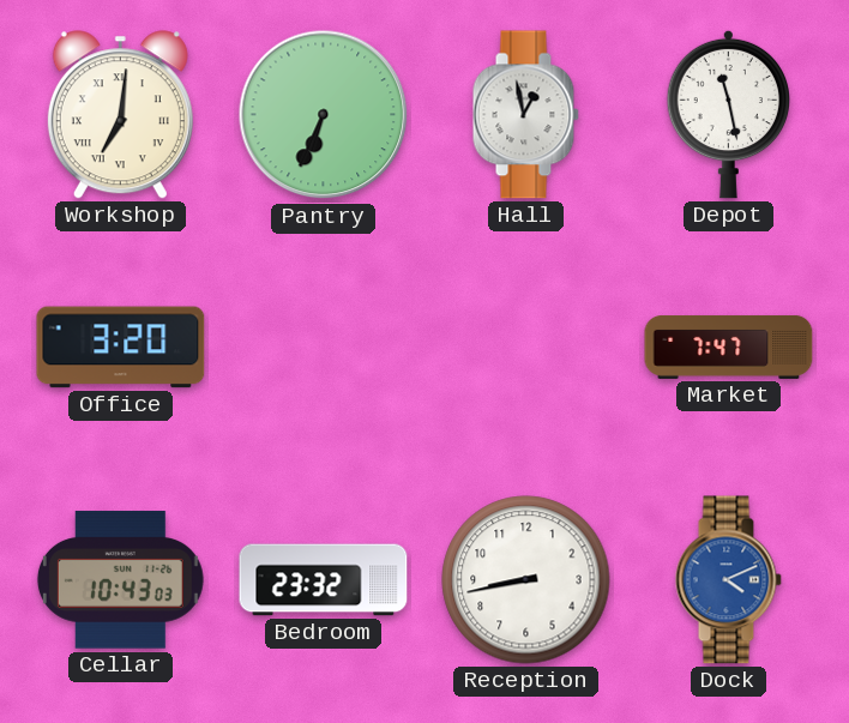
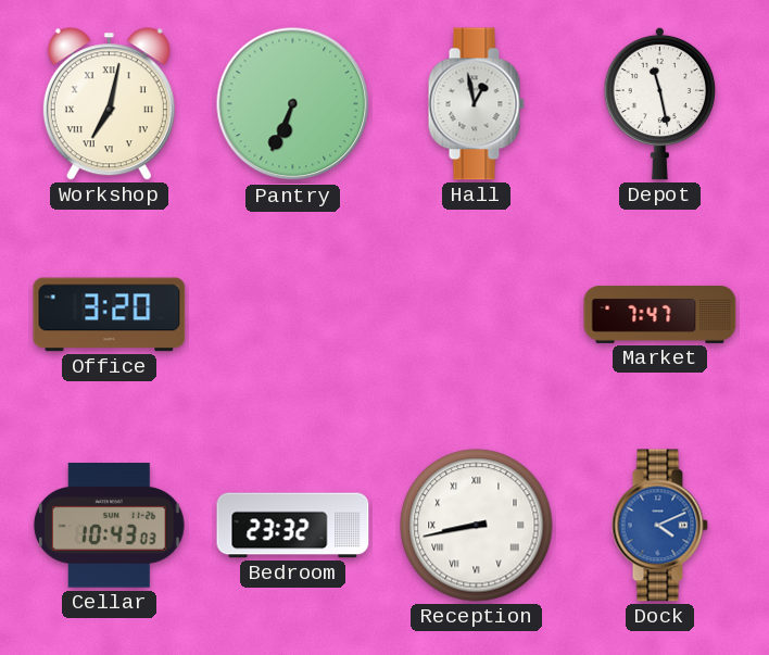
Workshop: 7:01 -> 7:02 (109, 104)
Reception numerals: Arabic -> Roman (477, 526)
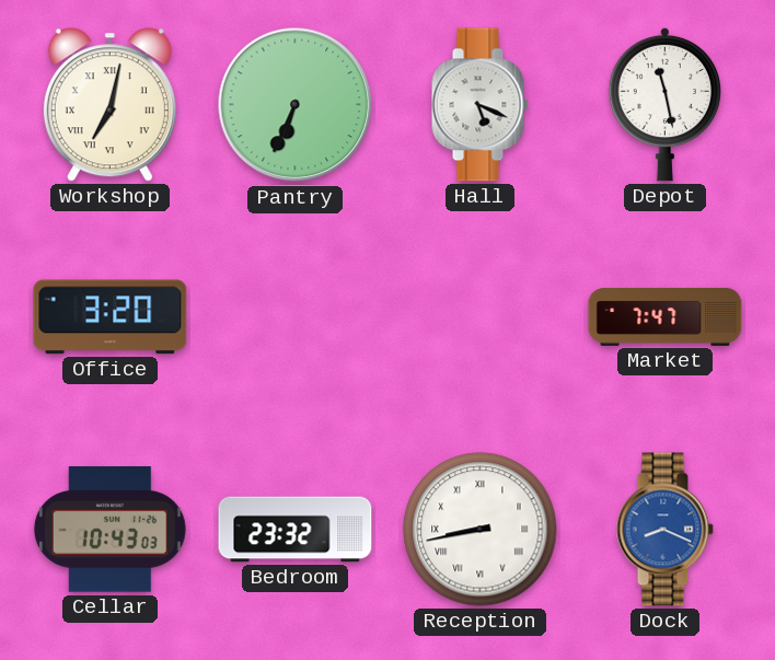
Hall: 12:58 -> 5:19 (479, 105)
Dock: 4:11 -> 8:19 (664, 530)
